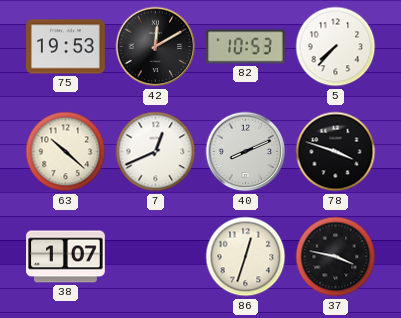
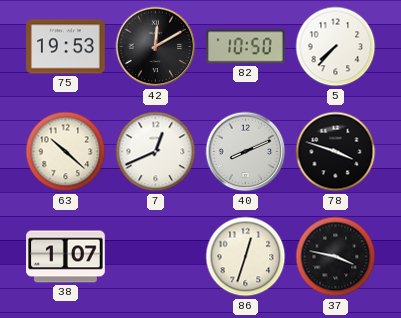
82: 10:53 -> 10:50 (246, 47)
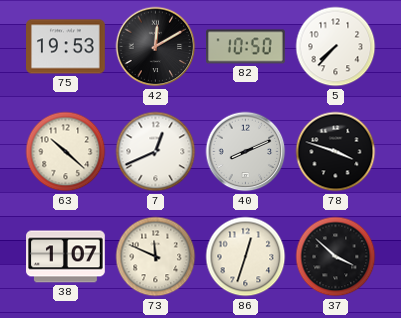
73: none -> 11:49 (156, 257)
37: 3:47 -> 3:52 (336, 257)
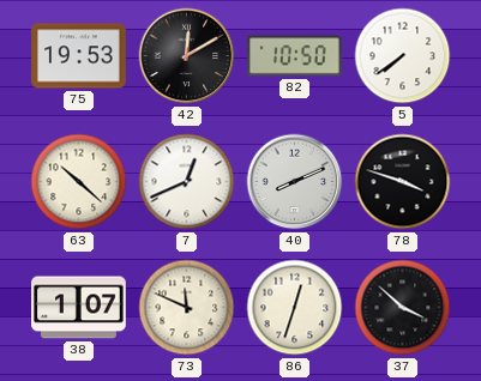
5: 7:37 -> 7:39 (403, 56)
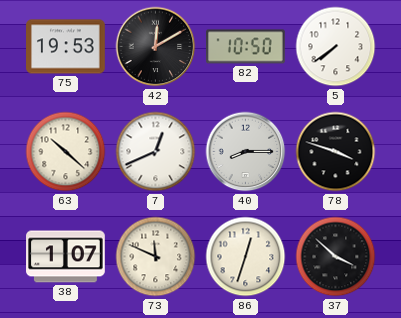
40: 8:11 -> 8:15 (246, 152)
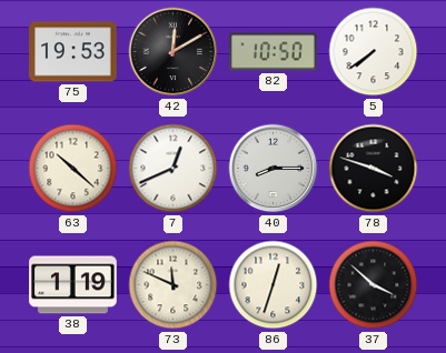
38: 1:07 -> 1:19 (73, 285)
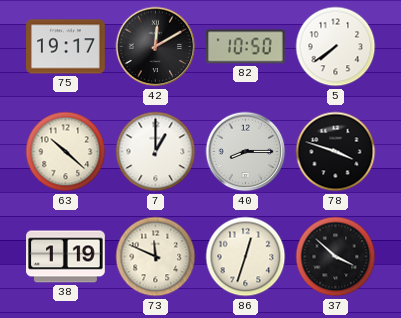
75: 19:53 -> 19:17 (66, 47)
7: 12:41 -> 1:00 (156, 152)
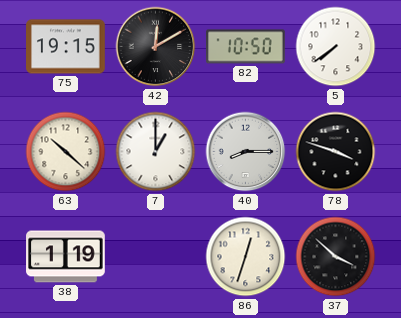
75: 19:17 -> 19:15 (66, 47)
73: 11:49 -> none (156, 257)
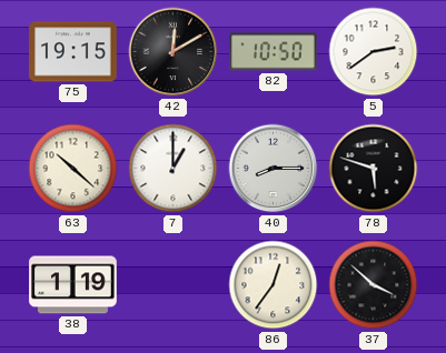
5: 7:39 -> 2:39 (374, 52)
78: 3:48 -> 5:48 (374, 169)
86: 12:33 -> 12:36 (274, 285)
